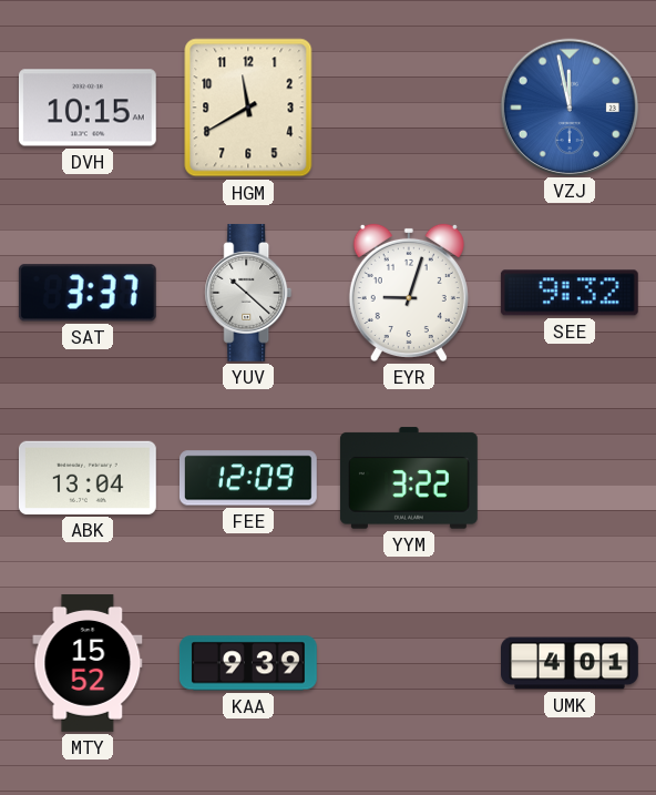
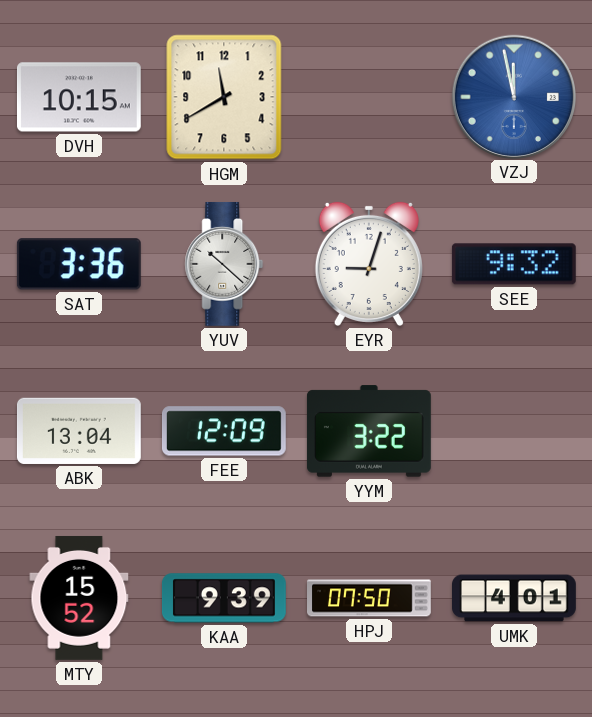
SAT: 3:37 -> 3:36 (79, 264)
HPJ: none -> 07:50 (370, 598)
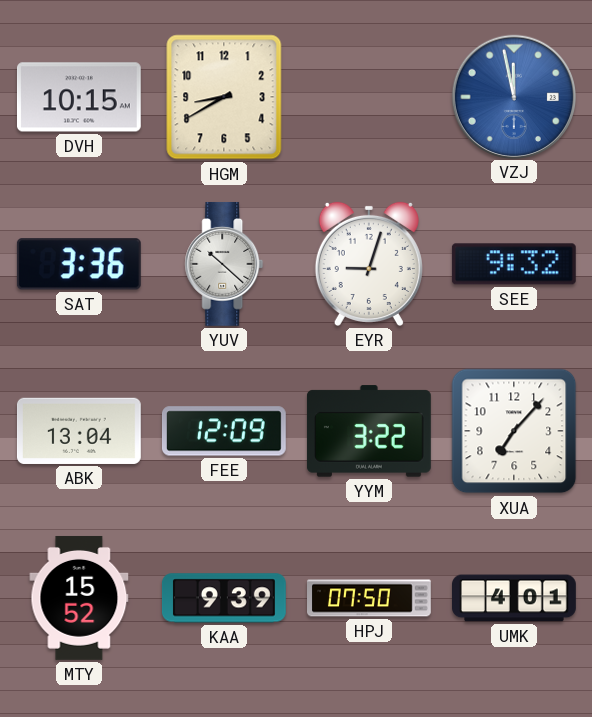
HGM: 11:40 -> 8:40 (224, 97)
XUA: none -> 7:07 (514, 431)
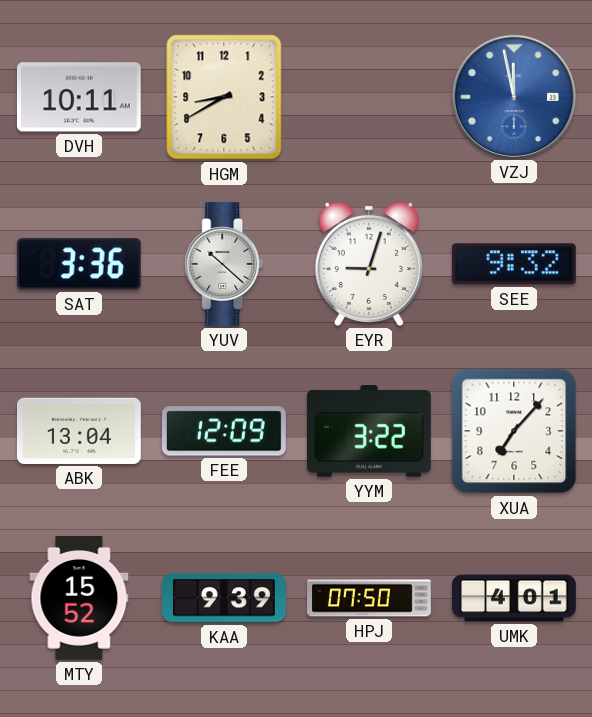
DVH: 10:15 -> 10:11 (79, 97)
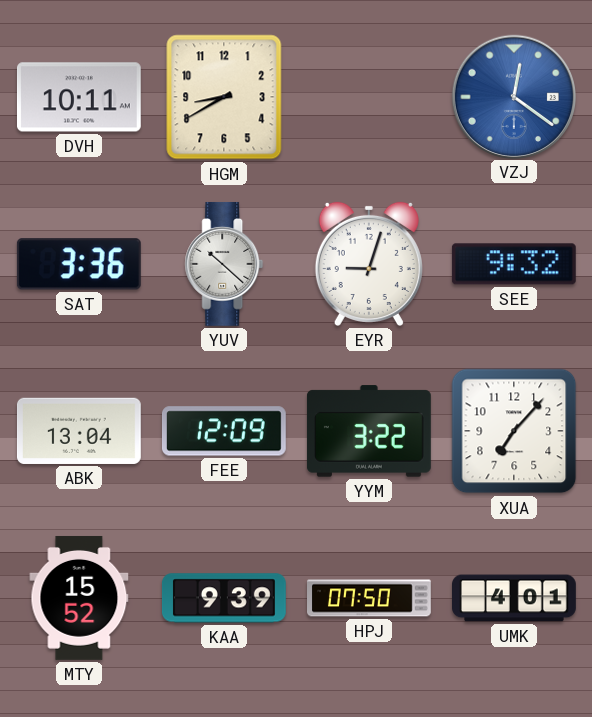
VZJ: 11:58 -> 12:21 (513, 96)
